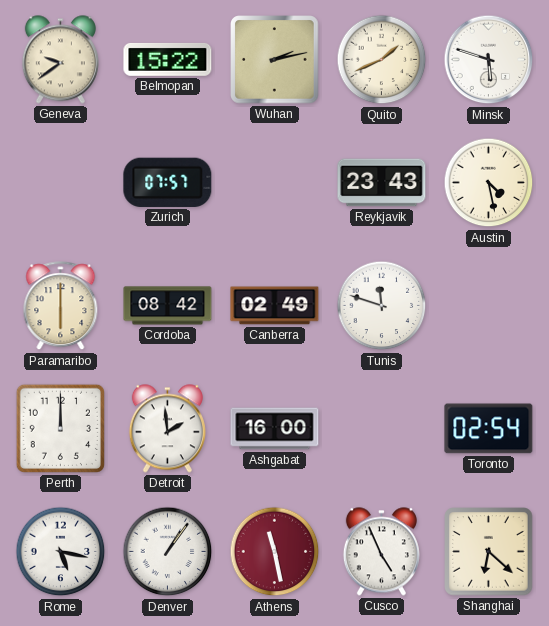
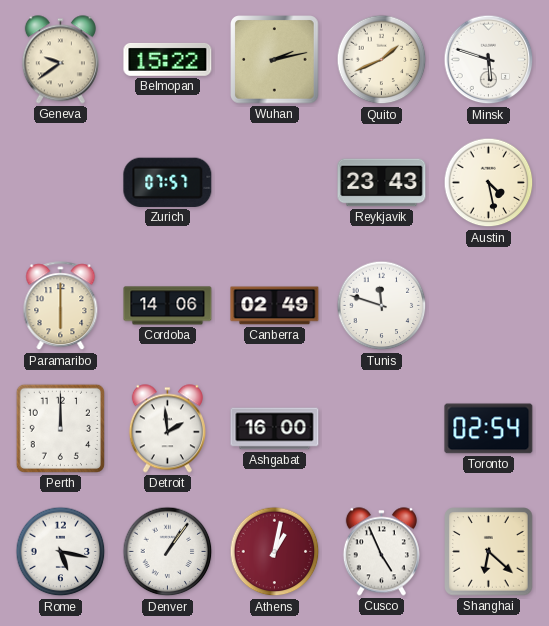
Cordoba: 08:42 -> 14:06 (168, 306)
Athens: 11:28 -> 1:02 (275, 552)
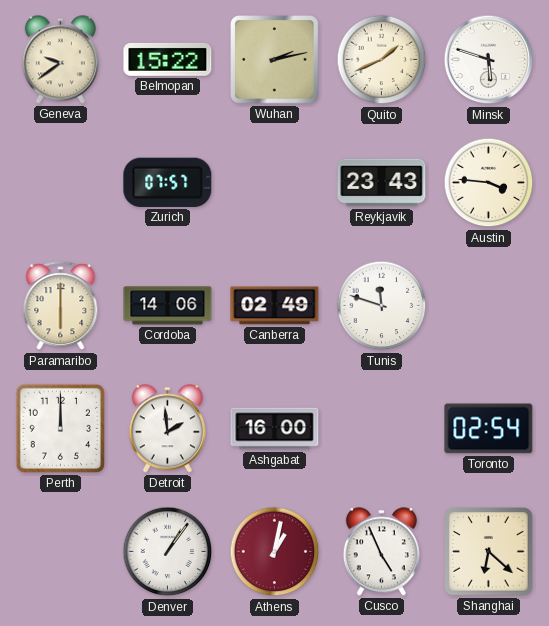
Austin: 4:28 -> 3:46 (489, 183)
Rome: 5:17 -> none (61, 552)
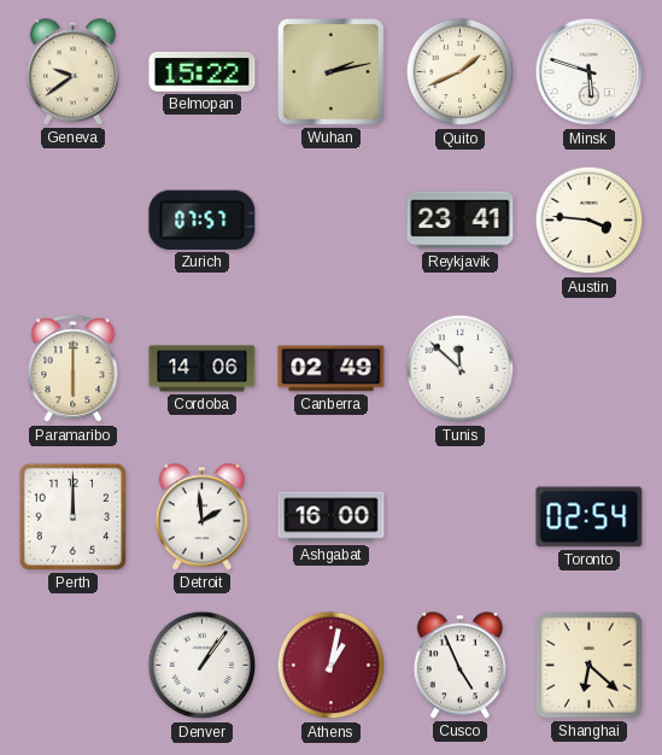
Reykjavik: 23:43 -> 23:41 (461, 221)
Tunis: 11:48 -> 11:52 (461, 369)
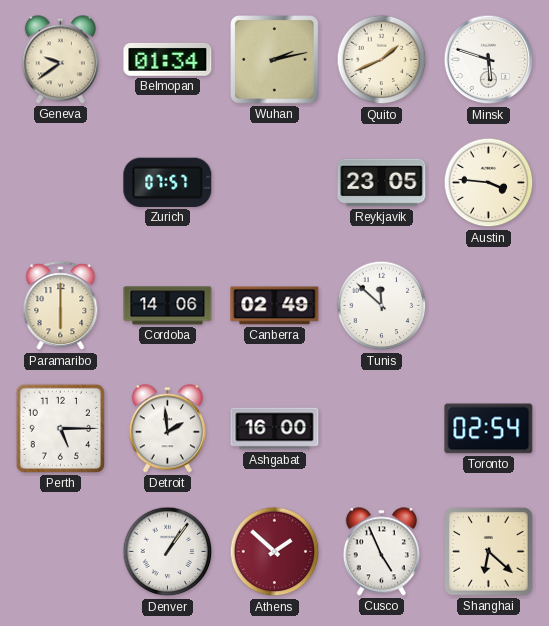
Belmopan: 15:22 -> 01:34 (168, 59)
Reykjavik: 23:41 -> 23:05 (382, 183)
Perth: 12:00 -> 5:15 (60, 428)
Athens: 1:02 -> 1:52 (275, 552)
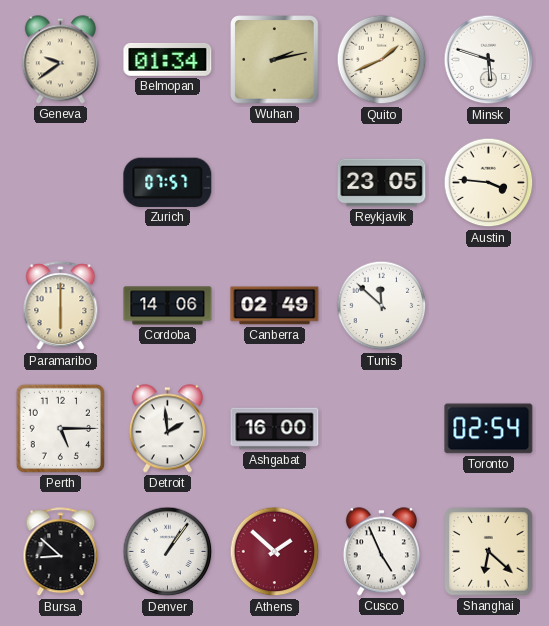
Bursa: none -> 8:52 (61, 552)
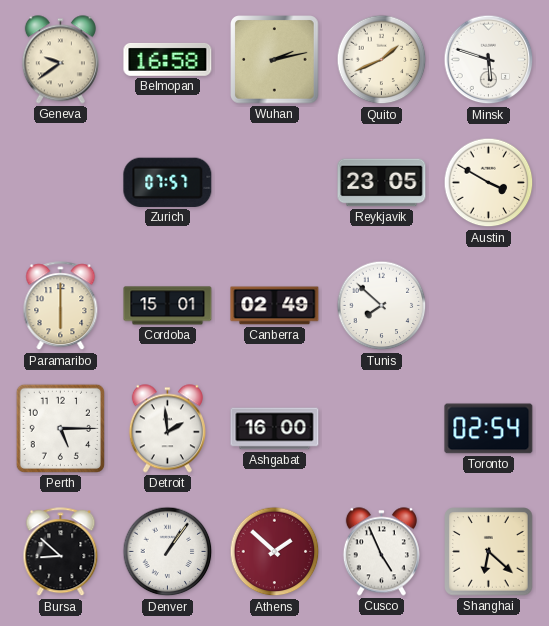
Belmopan: 01:34 -> 16:58 (168, 59)
Austin: 3:46 -> 3:50 (489, 183)
Cordoba: 14:06 -> 15:01 (168, 306)
Tunis: 11:52 -> 7:52 (382, 306)
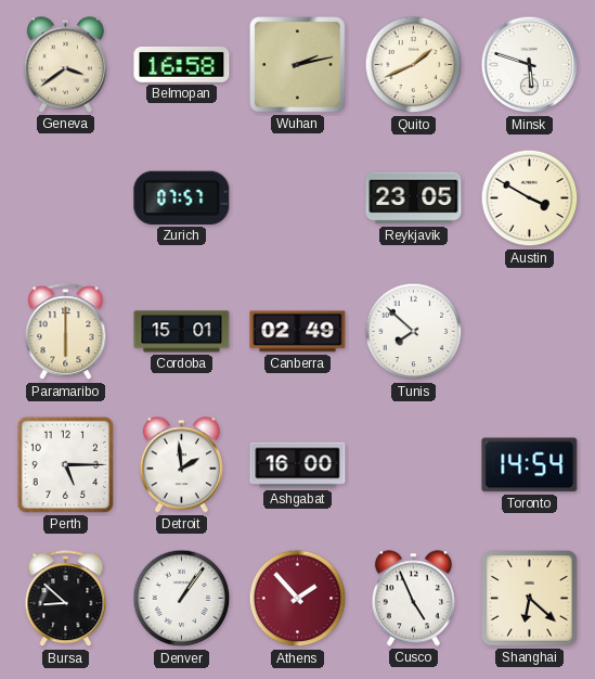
Geneva: 9:39 -> 3:39 (65, 65)
Toronto: 02:54 -> 14:54 (530, 465)
Athens: 1:52 -> 1:53 (298, 599)
